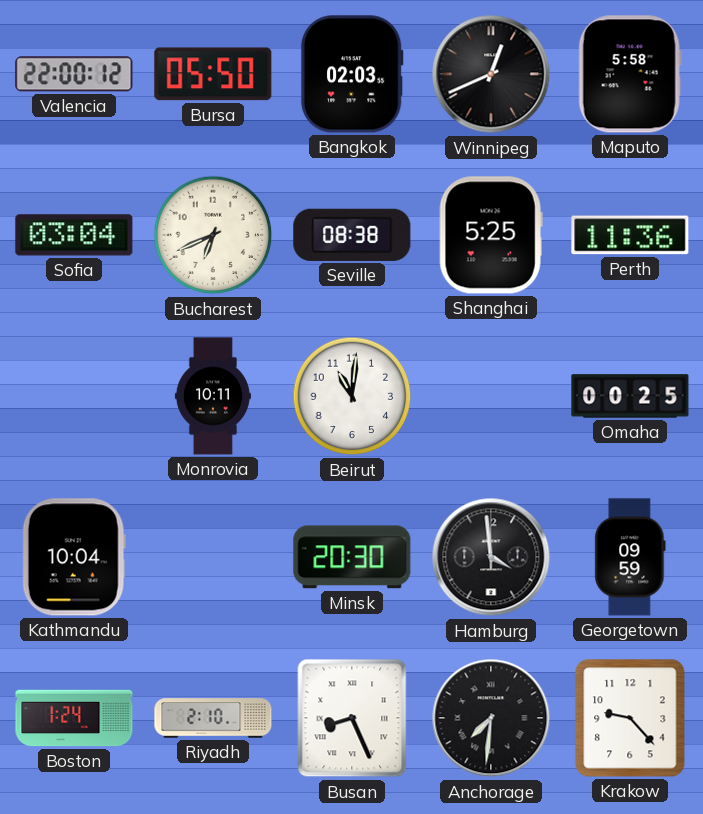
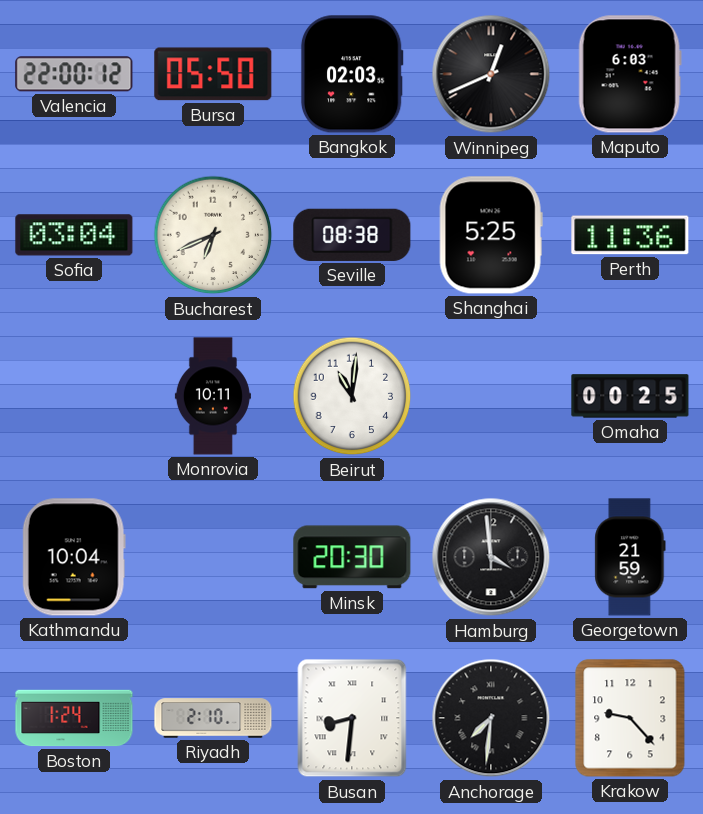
Maputo: 5:58 -> 6:03 (630, 74)
Georgetown: 09:59 -> 21:59 (630, 557)
Busan: 8:26 -> 8:31 (352, 718)
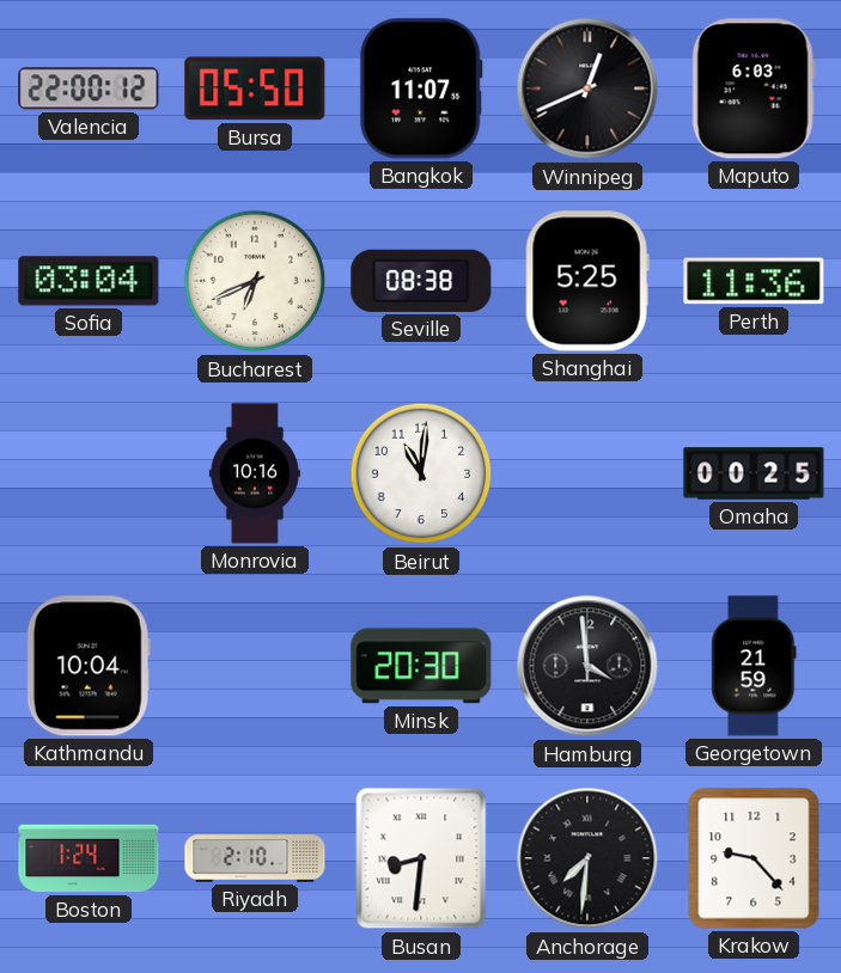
Bangkok: 02:03 -> 11:07 (421, 88)
Monrovia: 10:11 -> 10:16 (255, 473)
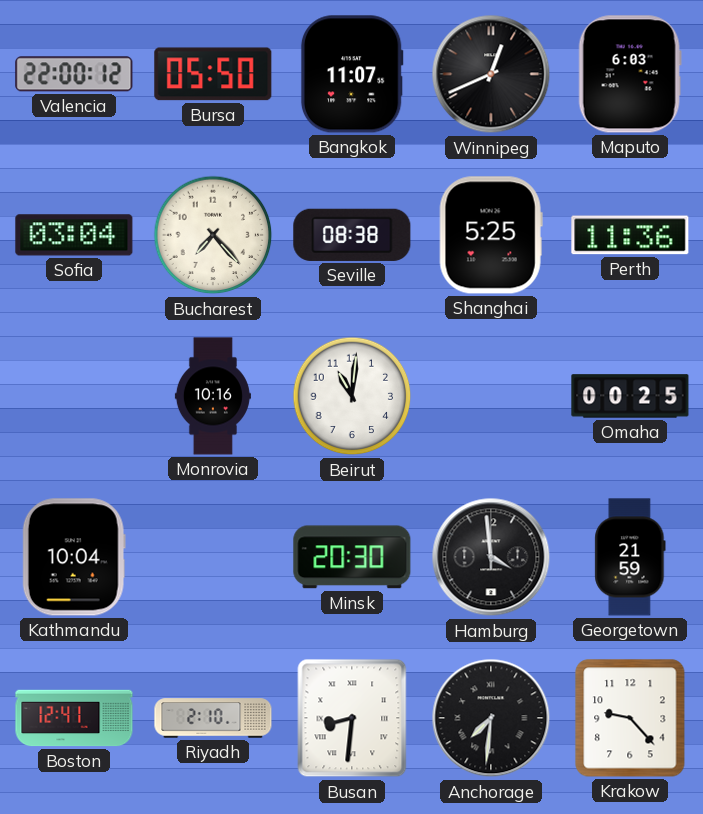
Bucharest: 6:41 -> 7:23 (213, 235)
Boston: 1:24 -> 12:41 (74, 718)
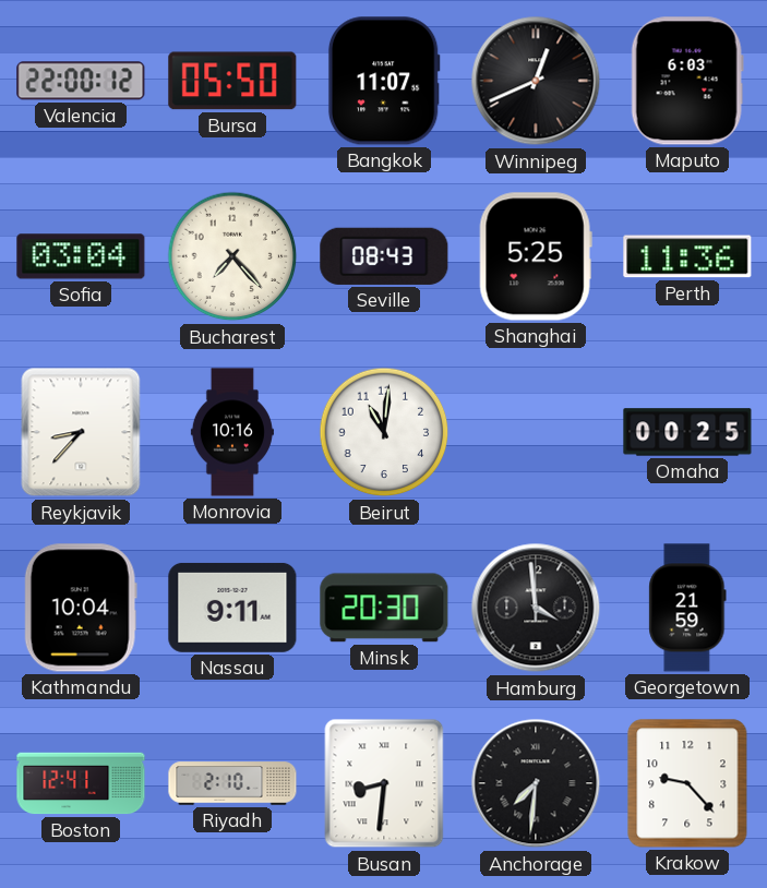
Seville: 08:38 -> 08:43 (384, 256)
Reykjavik: none -> 8:37 (81, 432)
Nassau: none -> 9:11 (232, 608)
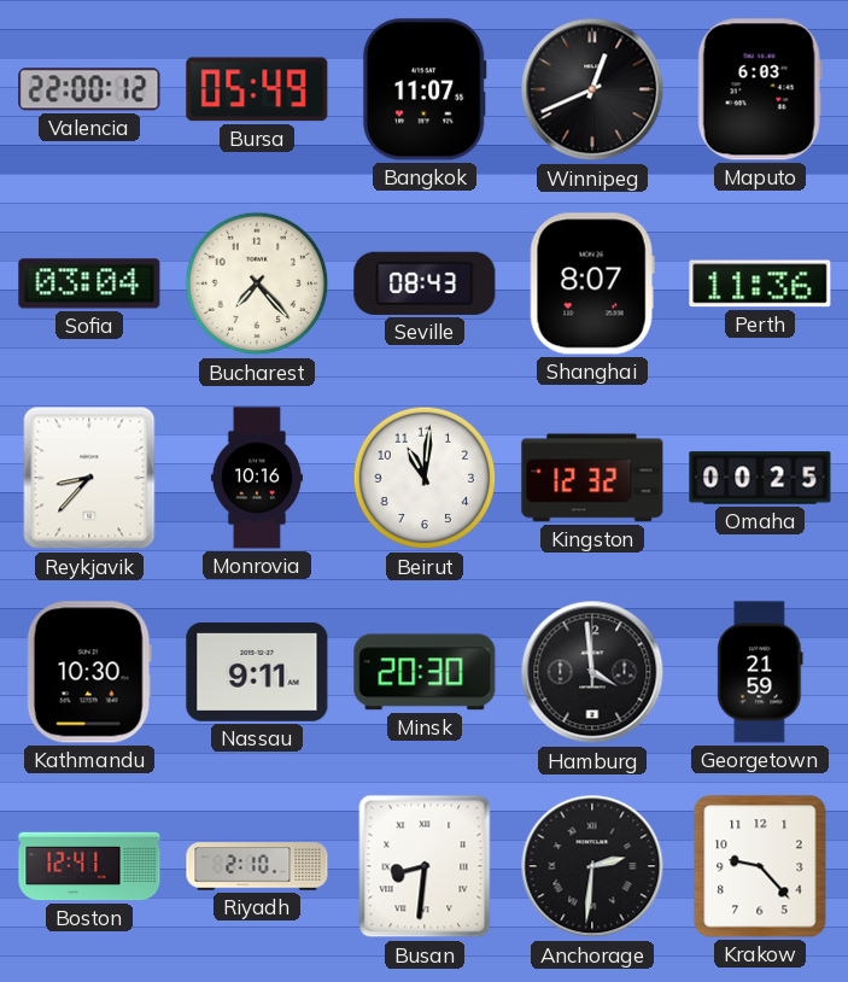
Bursa: 05:50 -> 05:49 (257, 89)
Shanghai: 5:25 -> 8:07 (592, 284)
Kingston: none -> 12:32 (592, 478)
Kathmandu: 10:04 -> 10:30 (89, 672)
Anchorage: 7:31 -> 2:31 (592, 866)
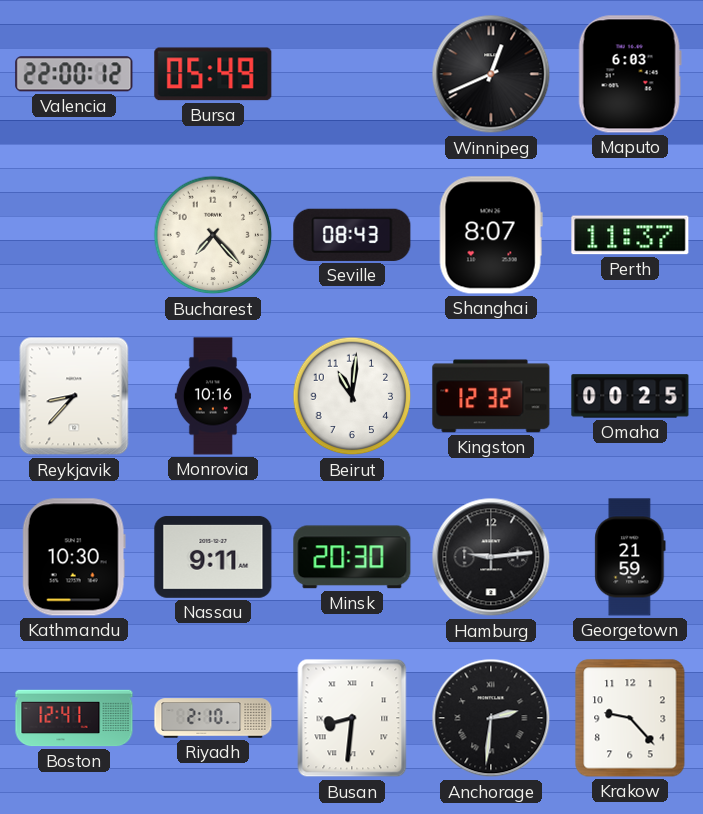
Bangkok: 11:07 -> none (425, 89)
Sofia: 03:04 -> none (89, 284)
Perth: 11:36 -> 11:37 (630, 235)
Hamburg: 3:59 -> 9:14 (491, 557)
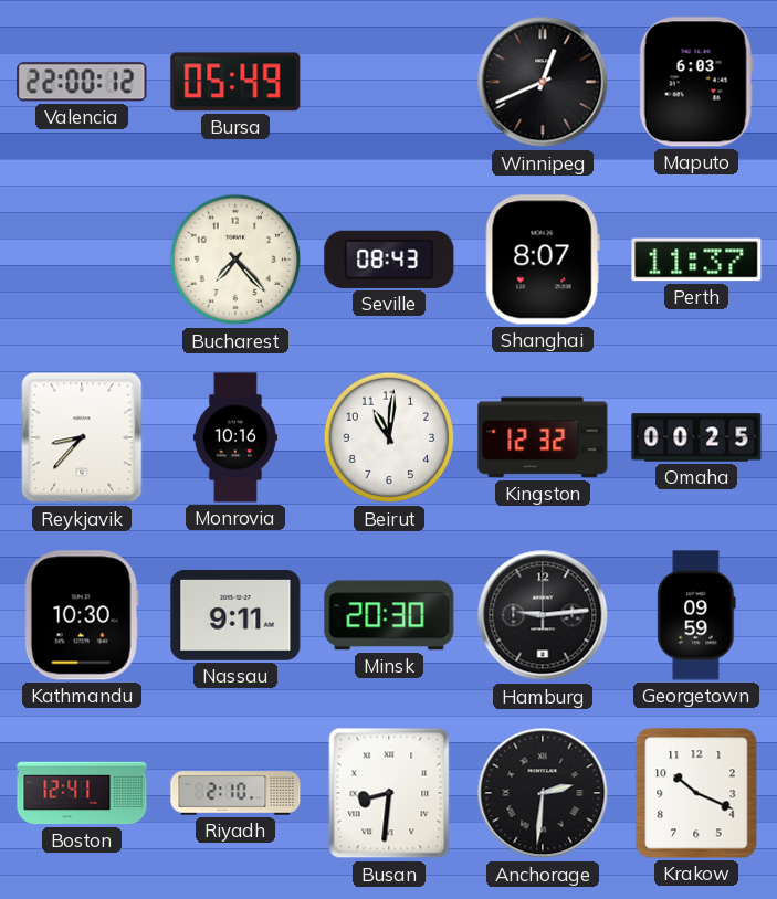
Georgetown: 21:59 -> 09:59 (696, 615)
Krakow: 9:23 -> 10:19 (696, 793)
